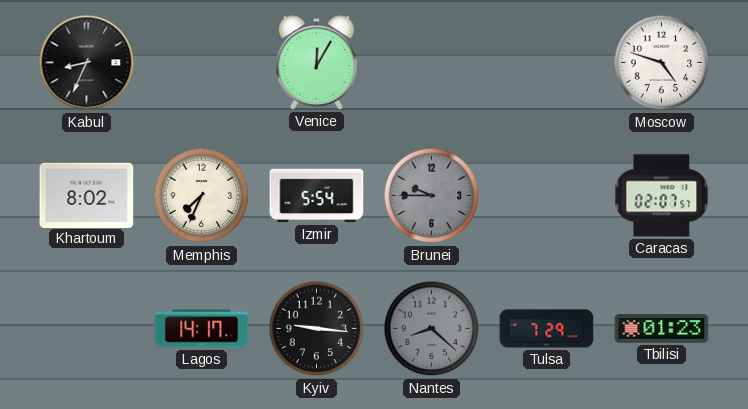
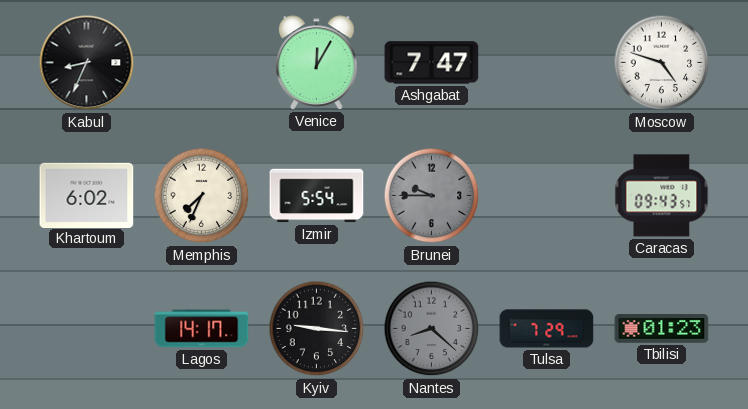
Ashgabat: none -> 7:47 (432, 63)
Khartoum: 8:02 -> 6:02 (87, 195)
Caracas: 02:07 -> 09:43 (662, 196)
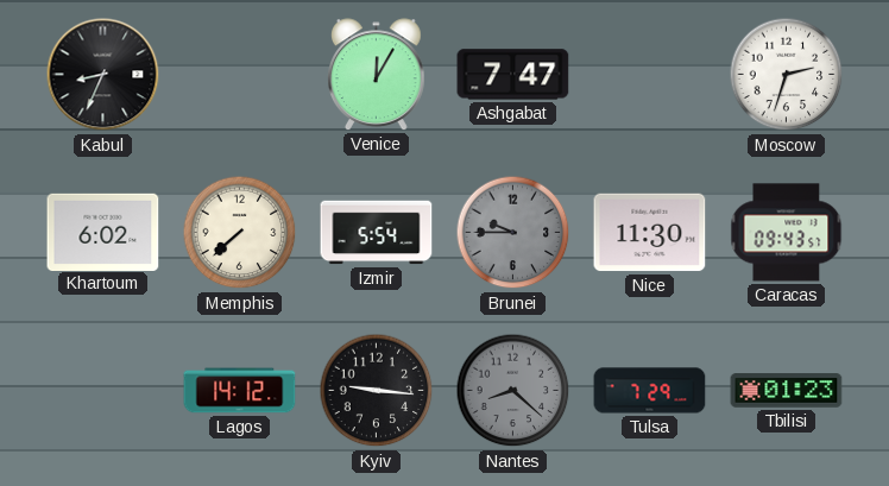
Moscow: 4:48 -> 2:33 (787, 75)
Memphis: 7:34 -> 7:38 (240, 233)
Nice: none -> 11:30 (650, 233)
Lagos: 14:17 -> 14:12 (240, 391)
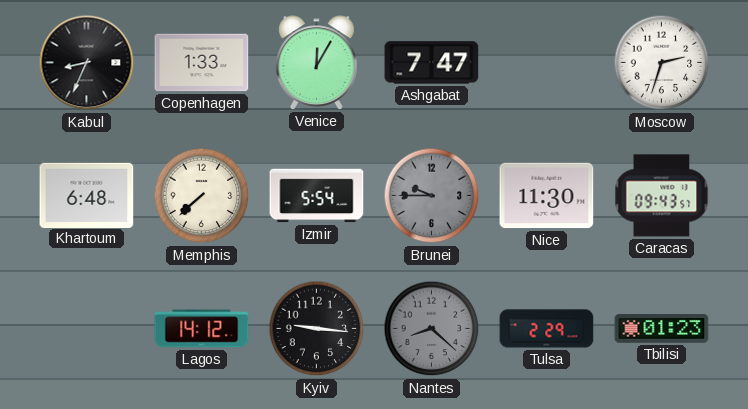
Copenhagen: none -> 1:33 (202, 63)
Khartoum: 6:02 -> 6:48 (87, 195)
Tulsa: 7:29 -> 2:29 (547, 329)
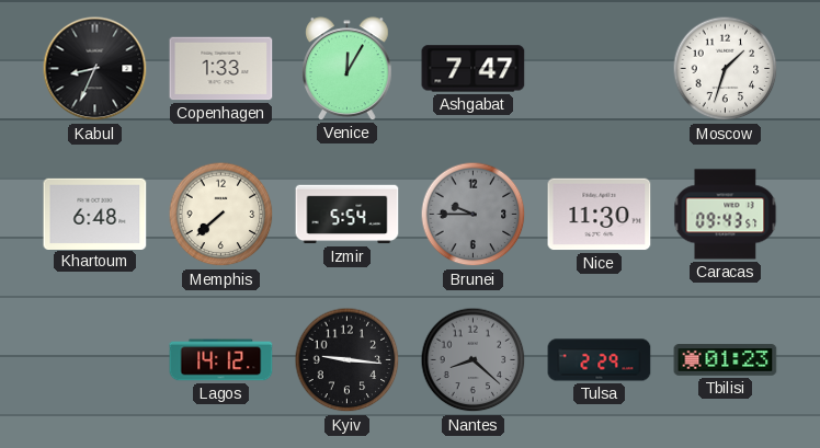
Moscow: 2:33 -> 1:33 (726, 69)
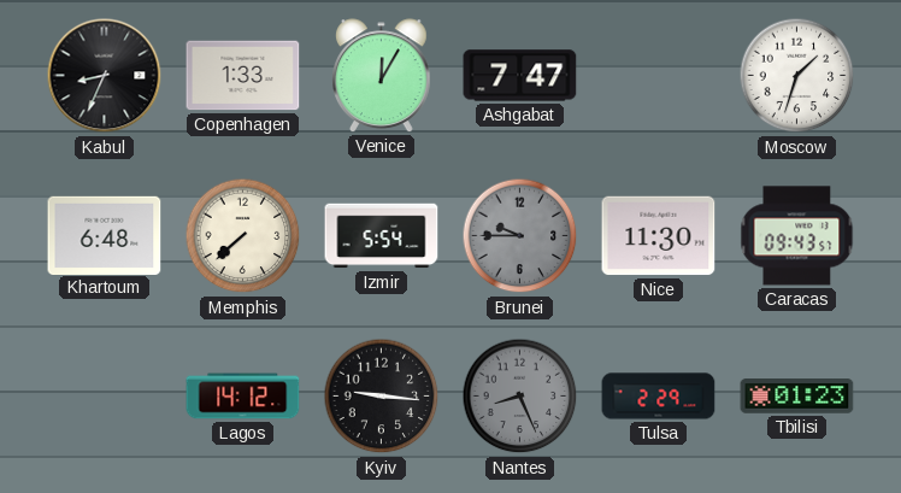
Nantes: 8:22 -> 8:26 (520, 397)
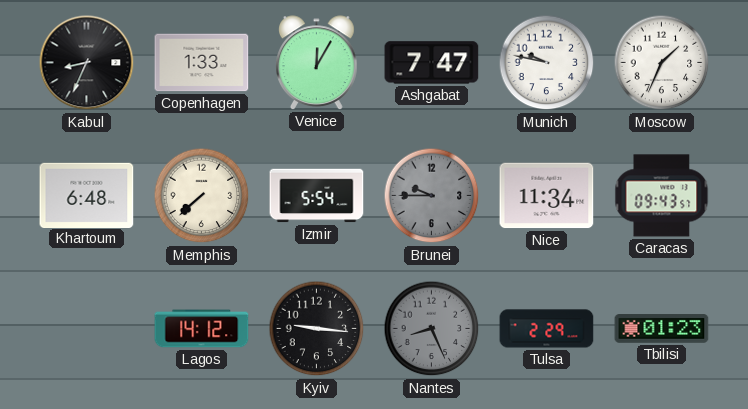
Munich: none -> 9:47 (547, 63)
Moscow: 1:33 -> 1:34 (662, 63)
Nice: 11:30 -> 11:34 (547, 196)
